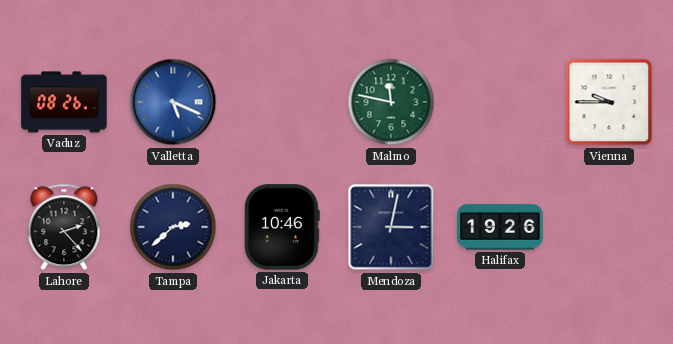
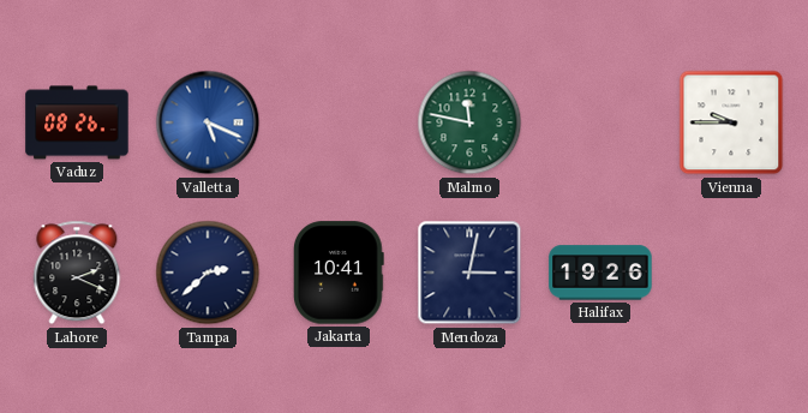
Lahore: 2:23 -> 2:19 (77, 273)
Jakarta: 10:46 -> 10:41 (340, 273)
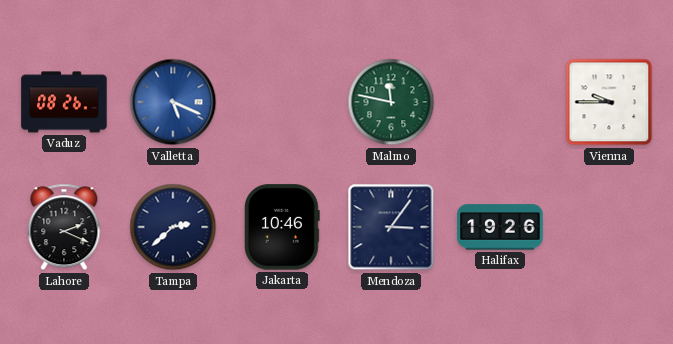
Jakarta: 10:41 -> 10:46 (283, 227)
Mendoza: 3:02 -> 3:06 (391, 227)
